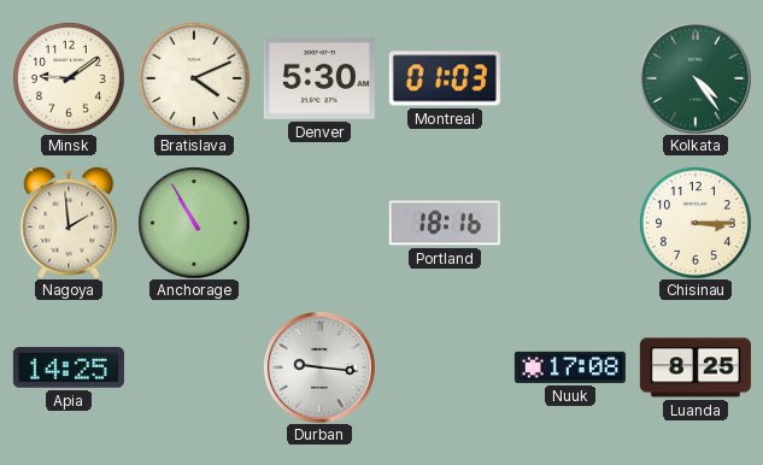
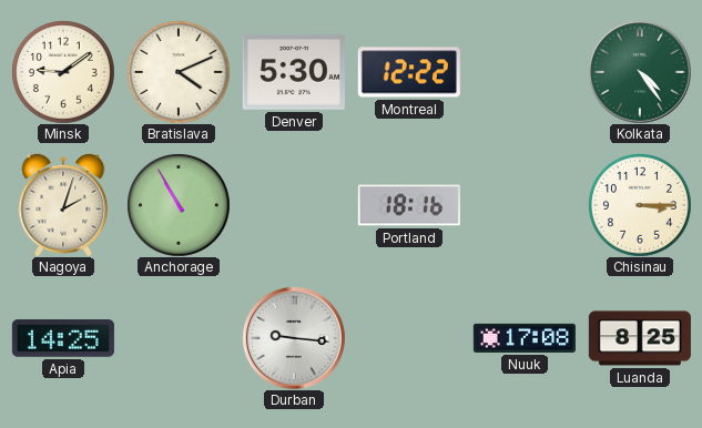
Montreal: 01:03 -> 12:22 (409, 72)
Nagoya: 1:59 -> 2:03 (63, 205)
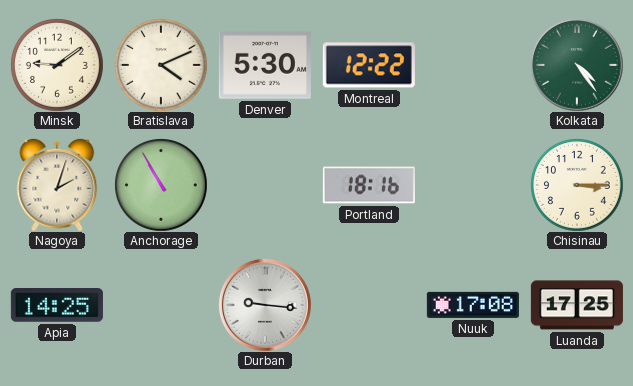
Luanda: 8:25 -> 17:25 (577, 305)
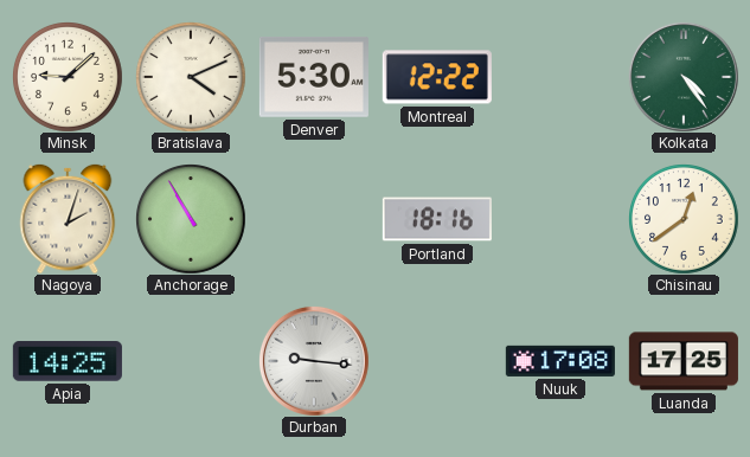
Minsk: 9:09 -> 9:08 (68, 77)
Chisinau: 3:15 -> 12:39 (684, 219)
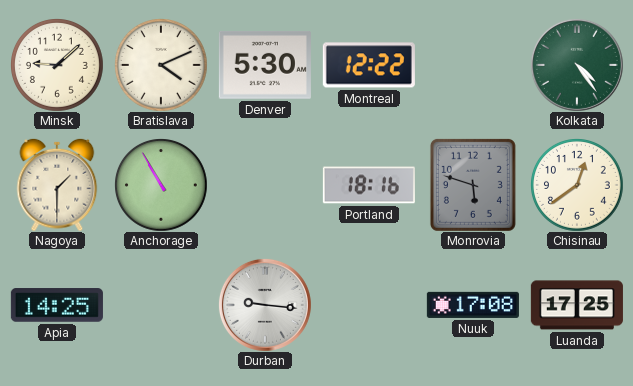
Nagoya: 2:03 -> 1:30 (57, 185)
Monrovia: none -> 5:48 (473, 185)
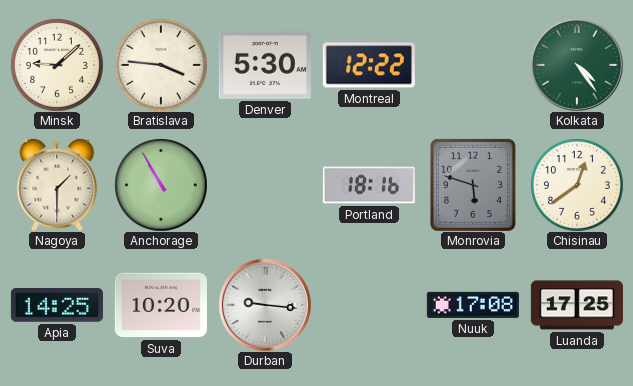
Bratislava: 4:11 -> 3:46 (161, 65)
Suva: none -> 10:20 (161, 305)
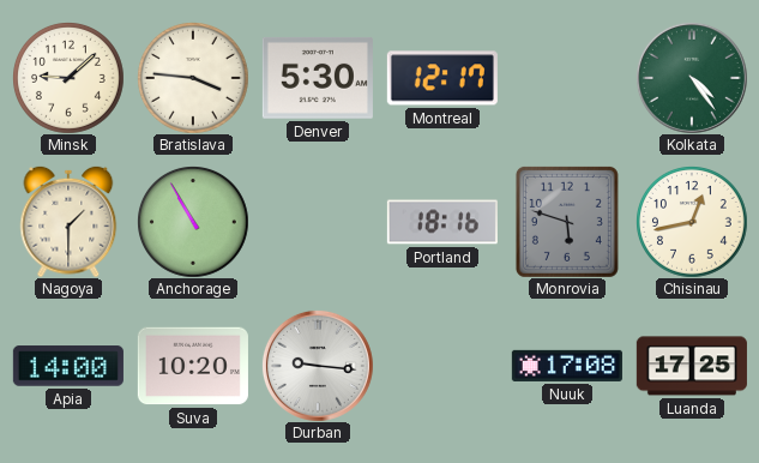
Montreal: 12:22 -> 12:17 (442, 78)
Chisinau: 12:39 -> 12:43 (692, 222)
Apia: 14:25 -> 14:00 (68, 366)
